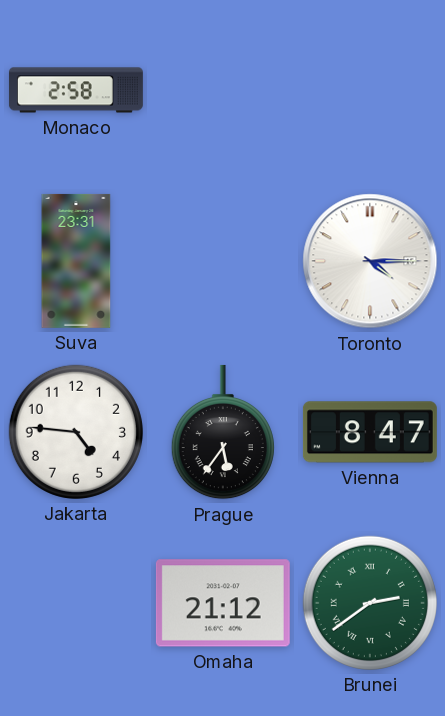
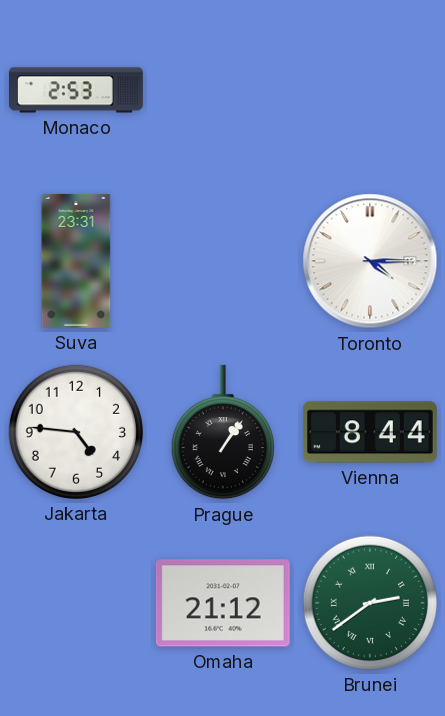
Monaco: 2:58 -> 2:53 (76, 90)
Prague: 5:36 -> 1:06 (223, 432)
Vienna: 8:47 -> 8:44 (370, 432)
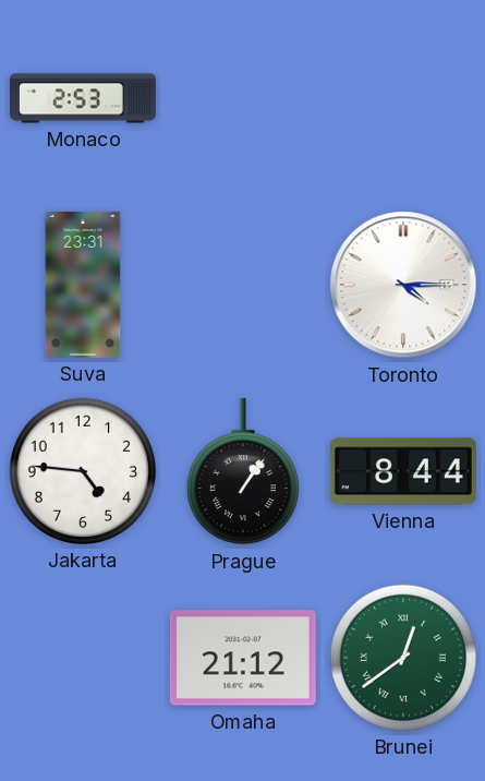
Brunei: 2:39 -> 12:39 (403, 658)
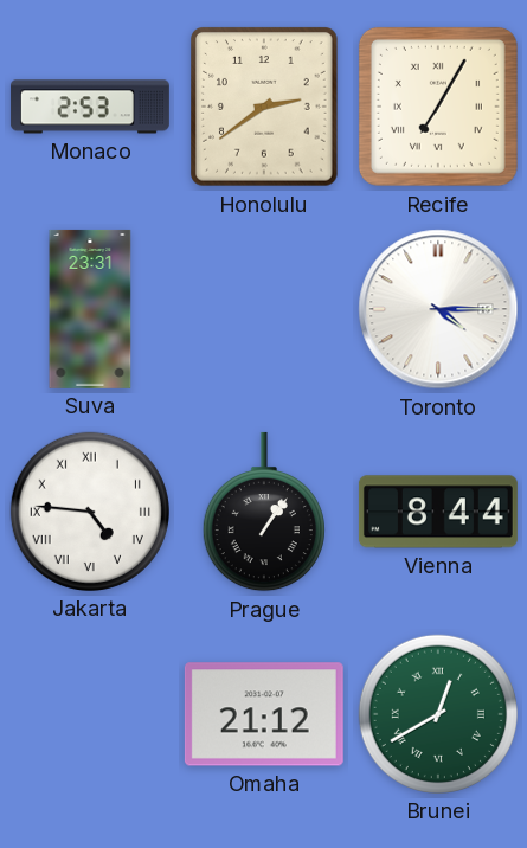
Honolulu: none -> 2:39 (265, 107)
Recife: none -> 7:05 (438, 107)
Jakarta numerals: Arabic -> Roman (90, 512)
Brunei: 12:39 -> 12:40 (438, 714)
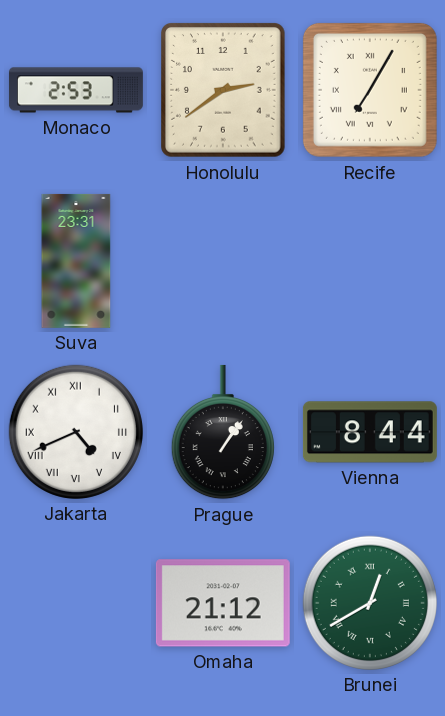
Toronto: 4:15 -> none (438, 309)
Jakarta: 4:46 -> 4:41 (76, 432)
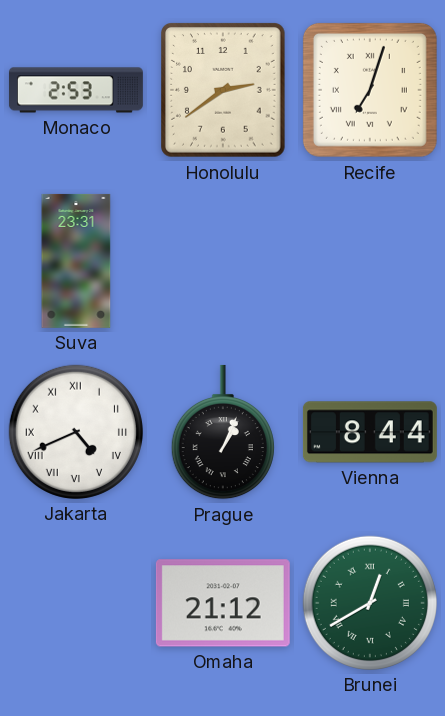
Recife: 7:05 -> 7:03 (370, 90)
Prague: 1:06 -> 1:04 (223, 432)
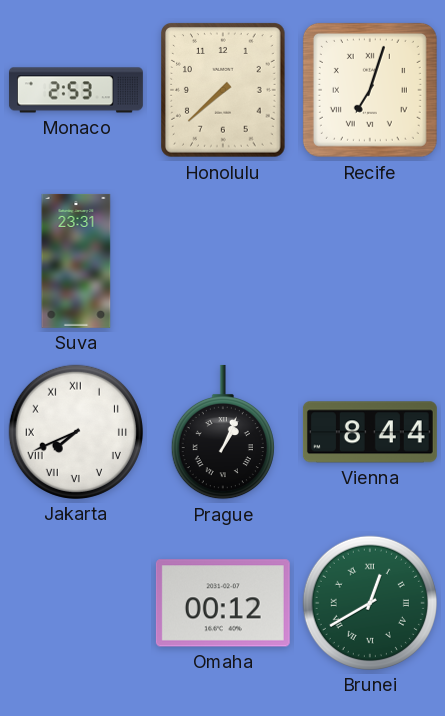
Honolulu: 2:39 -> 7:38 (224, 90)
Jakarta: 4:41 -> 7:41 (76, 432)
Omaha: 21:12 -> 00:12 (223, 603)
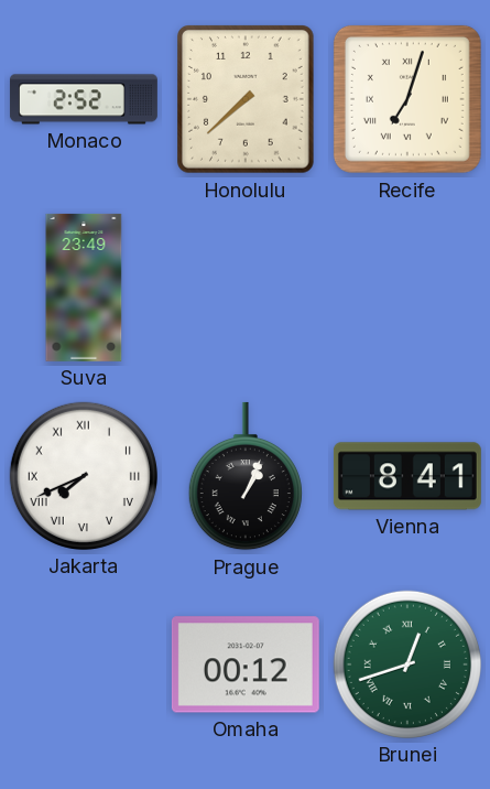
Monaco: 2:53 -> 2:52 (84, 99)
Suva: 23:31 -> 23:49 (84, 288)
Vienna: 8:44 -> 8:41 (407, 476)
Brunei: 12:40 -> 12:42 (407, 664)
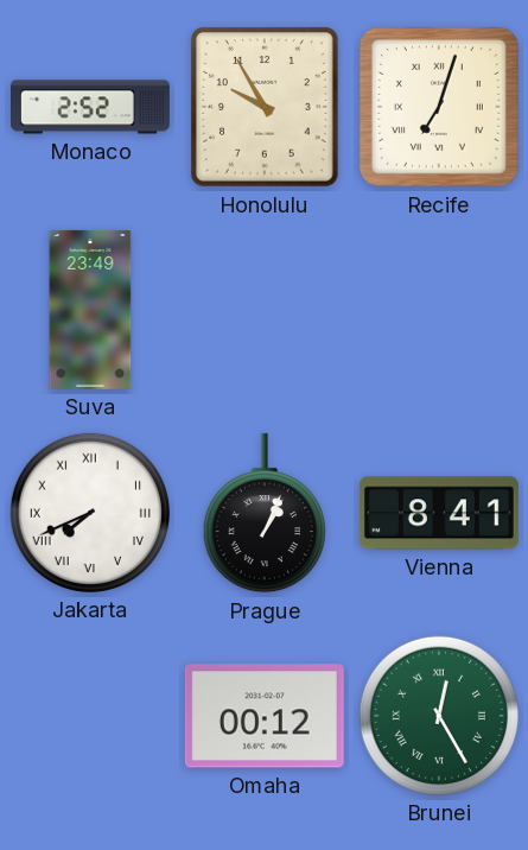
Honolulu: 7:38 -> 9:55 (266, 107)
Brunei: 12:42 -> 12:25 (439, 716)
